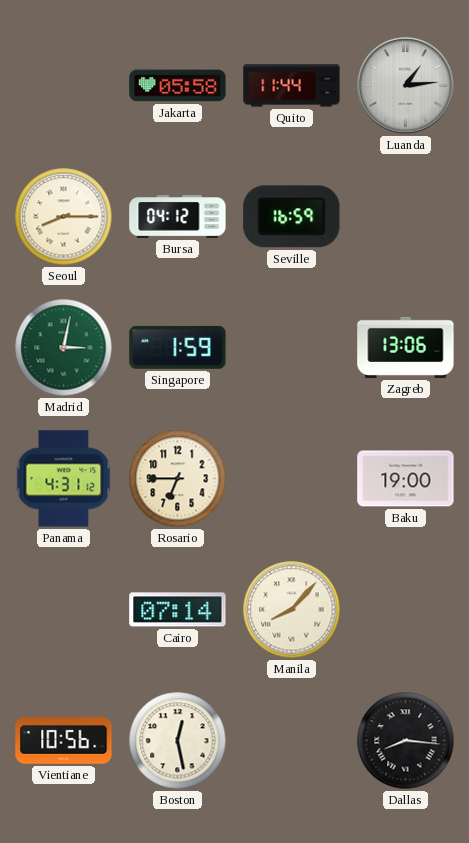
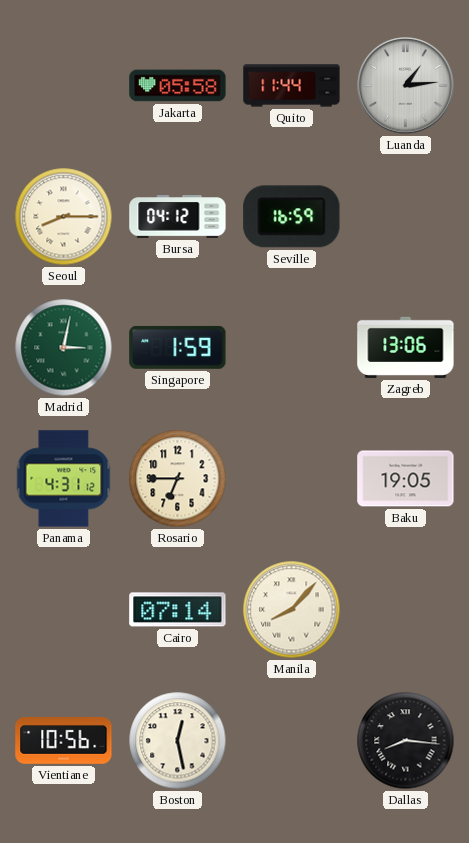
Baku: 19:00 -> 19:05 (406, 479)
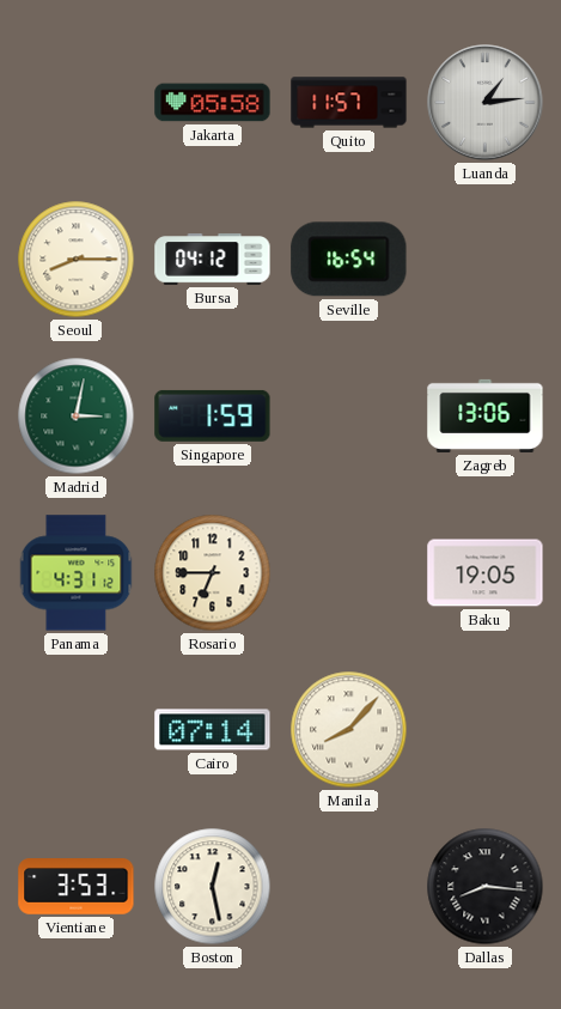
Quito: 11:44 -> 11:57 (349, 103)
Seville: 16:59 -> 16:54 (349, 260)
Vientiane: 10:56 -> 3:53 (77, 887)
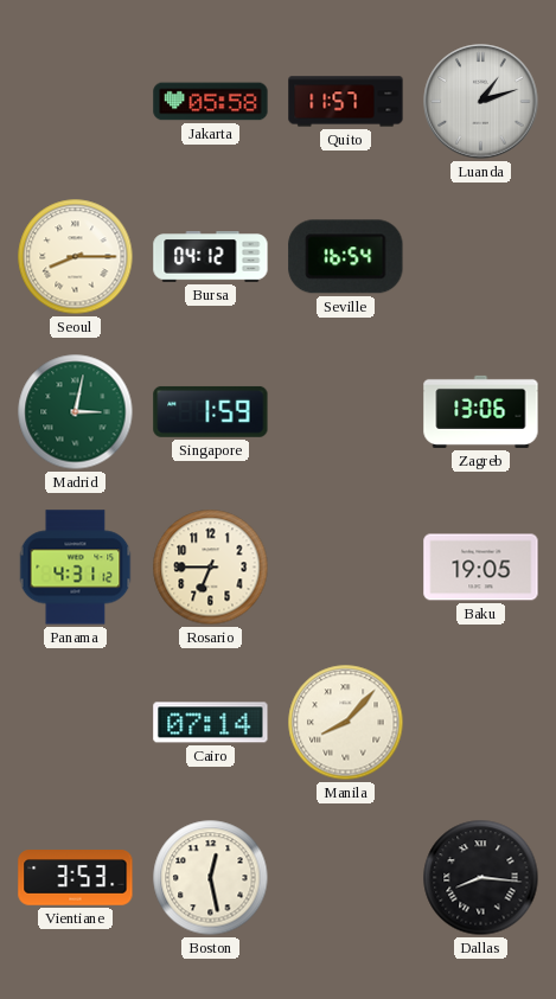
Luanda: 1:14 -> 1:12 (481, 102)
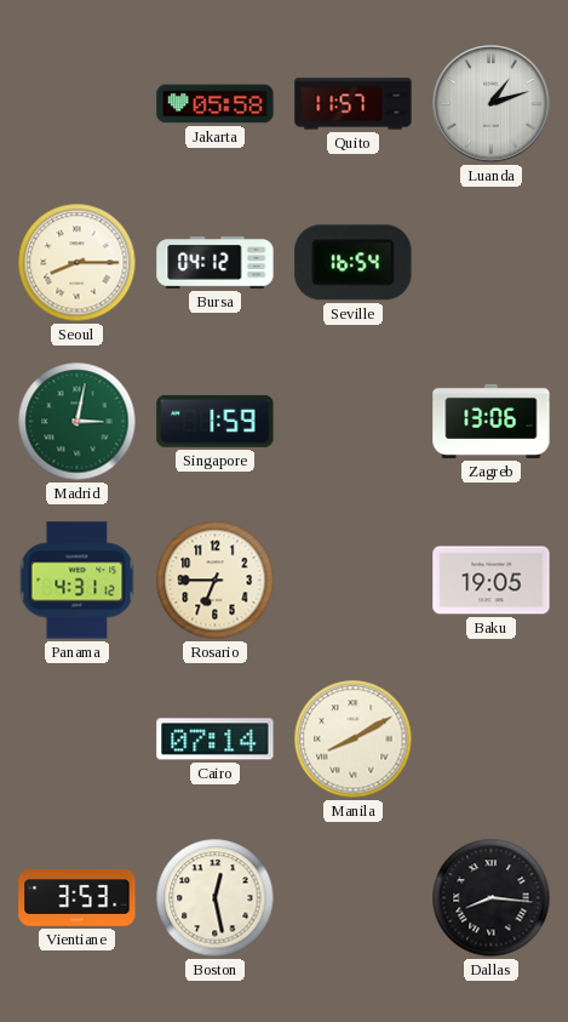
Manila: 8:07 -> 8:10 (354, 740)
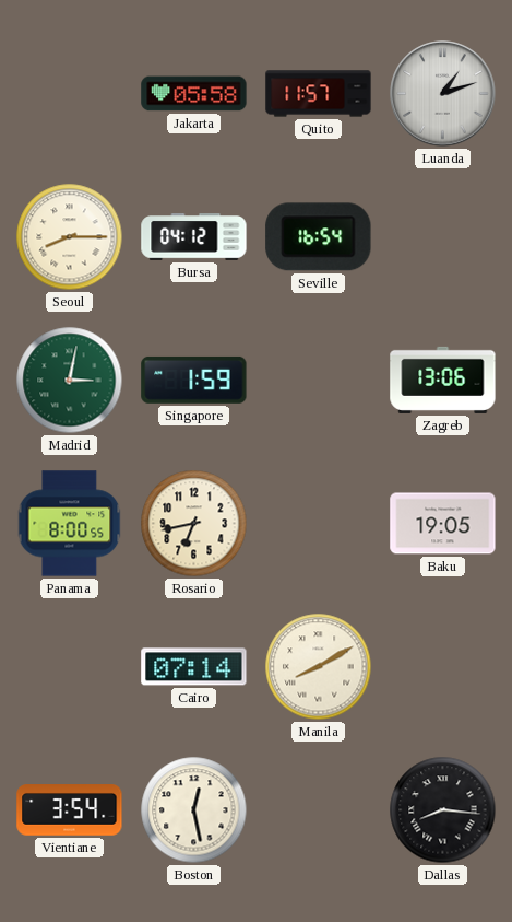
Panama: 4:31 -> 8:00 (70, 524)
Rosario: 6:45 -> 6:43 (194, 524)
Vientiane: 3:53 -> 3:54 (70, 810)
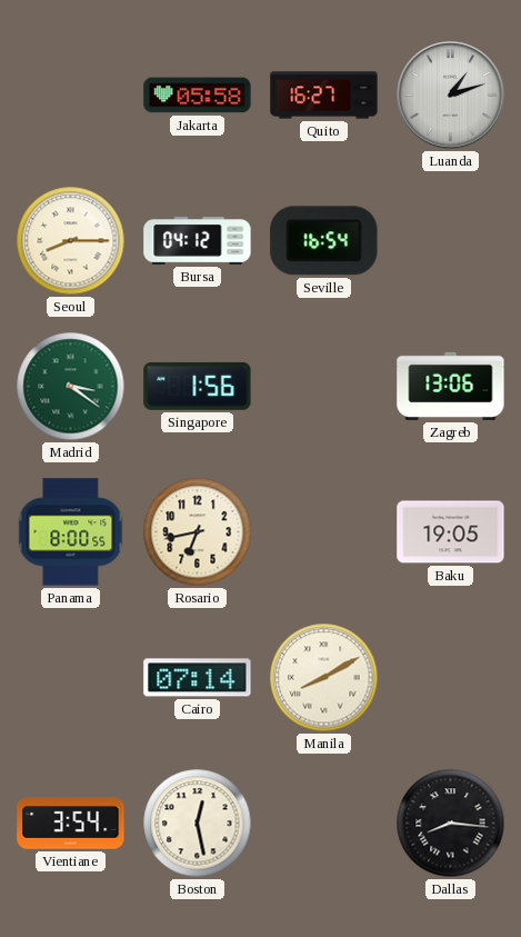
Quito: 11:57 -> 16:27 (324, 96)
Madrid: 3:02 -> 3:21 (71, 387)
Singapore: 1:59 -> 1:56 (198, 386)
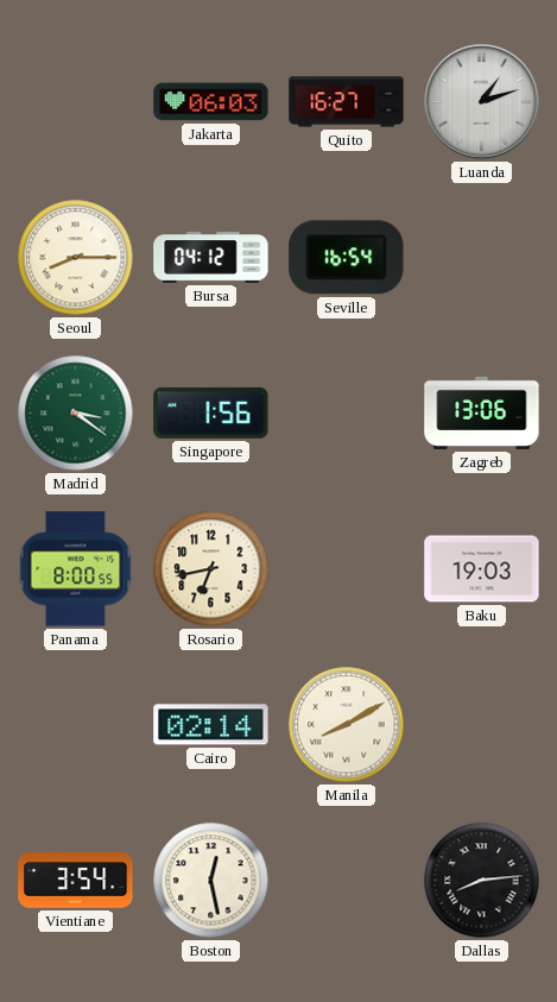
Jakarta: 05:58 -> 06:03 (211, 102)
Baku: 19:05 -> 19:03 (482, 569)
Cairo: 07:14 -> 02:14 (211, 725)
Dallas: 8:16 -> 8:14 (482, 881)
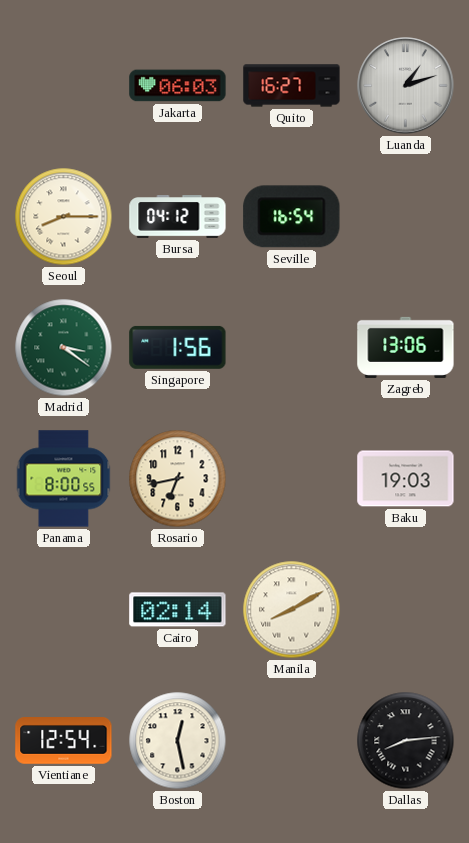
Vientiane: 3:54 -> 12:54 (64, 741)
